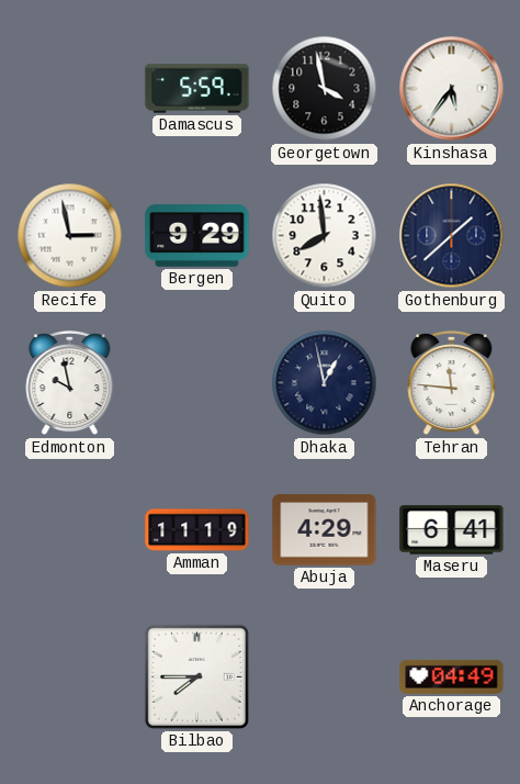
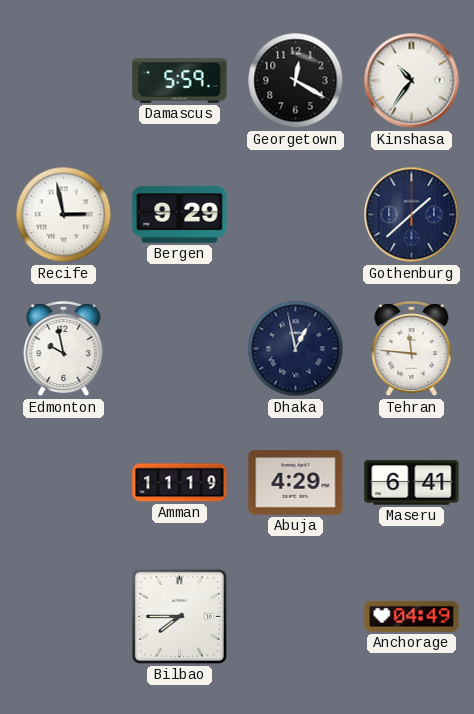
Georgetown: 3:58 -> 12:20 (296, 81)
Kinshasa: 5:36 -> 10:36 (412, 81)
Quito: 7:59 -> none (325, 236)
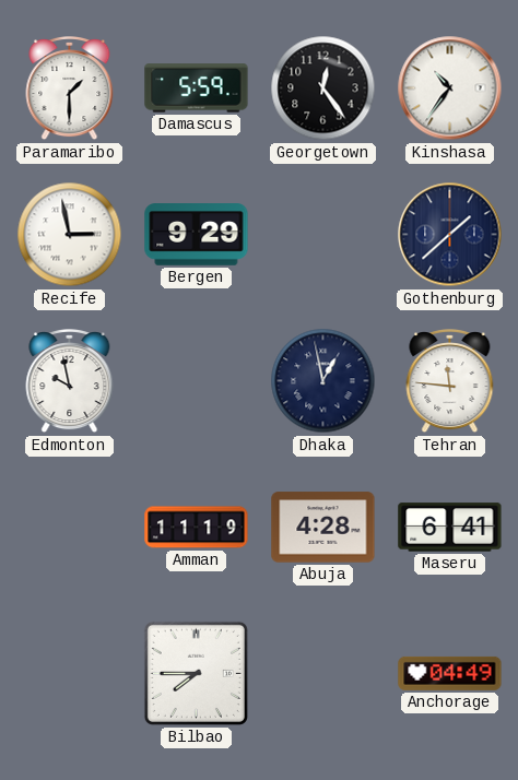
Paramaribo: none -> 1:30 (70, 90)
Georgetown: 12:20 -> 12:24 (323, 88)
Abuja: 4:29 -> 4:28 (323, 528)
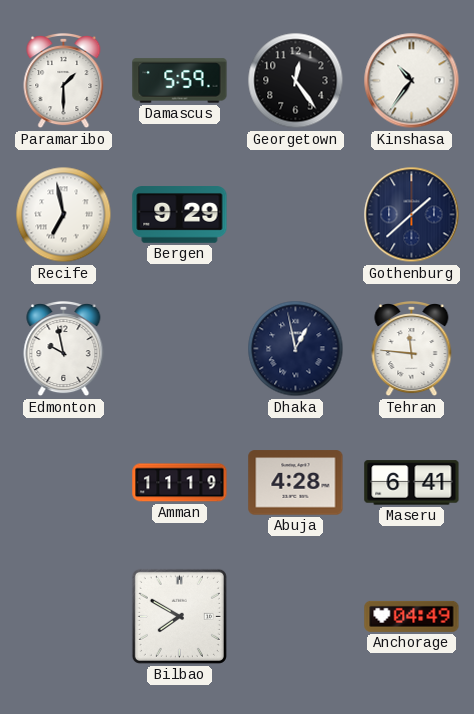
Recife: 2:58 -> 6:58 (64, 215)
Bilbao: 7:45 -> 7:50 (179, 616)
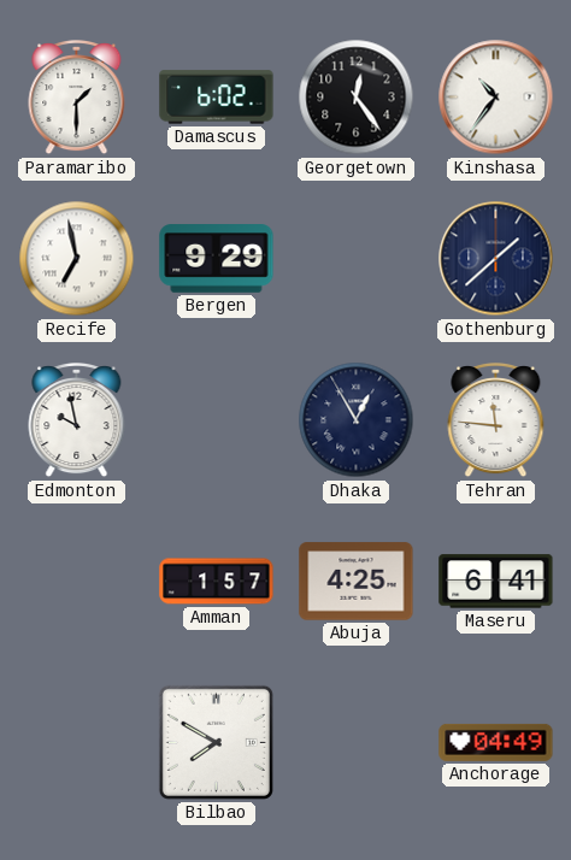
Damascus: 5:59 -> 6:02 (217, 98)
Dhaka: 12:58 -> 12:55 (357, 420)
Amman: 11:19 -> 1:57 (217, 582)
Abuja: 4:28 -> 4:25 (357, 582)
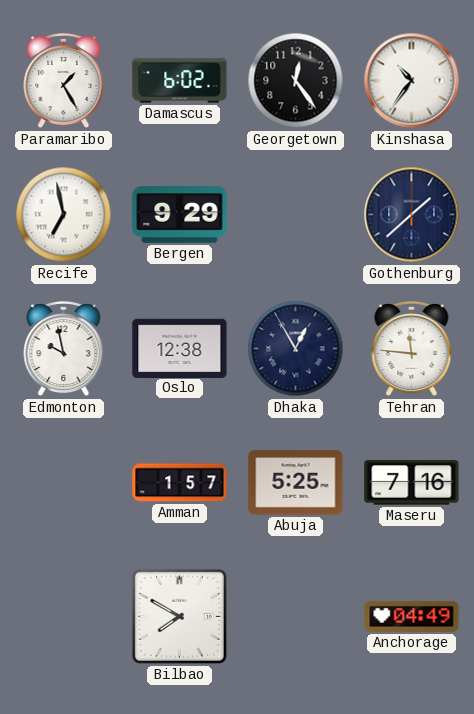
Paramaribo: 1:30 -> 1:25 (64, 82)
Oslo: none -> 12:38 (180, 348)
Abuja: 4:25 -> 5:25 (296, 483)
Maseru: 6:41 -> 7:16 (412, 483)
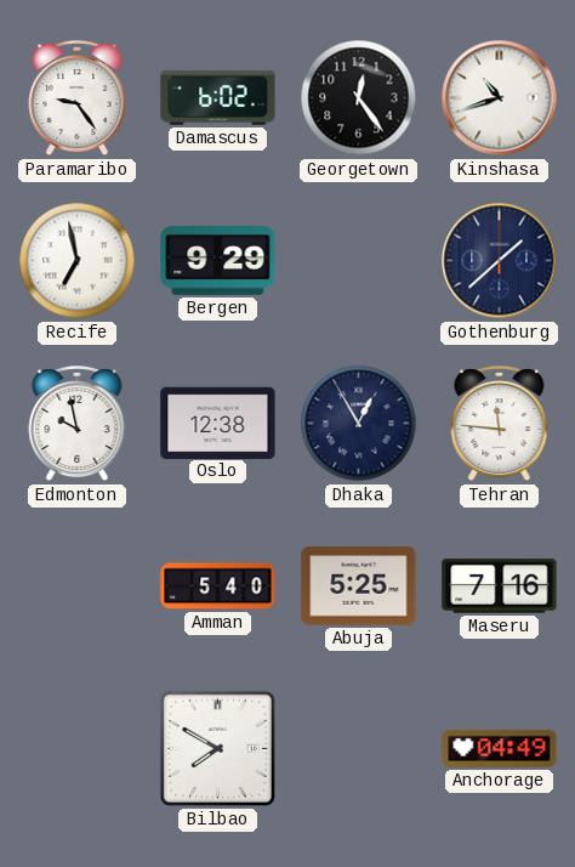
Paramaribo: 1:25 -> 9:24 (78, 100)
Kinshasa: 10:36 -> 10:42 (500, 98)
Amman: 1:57 -> 5:40 (218, 586)
